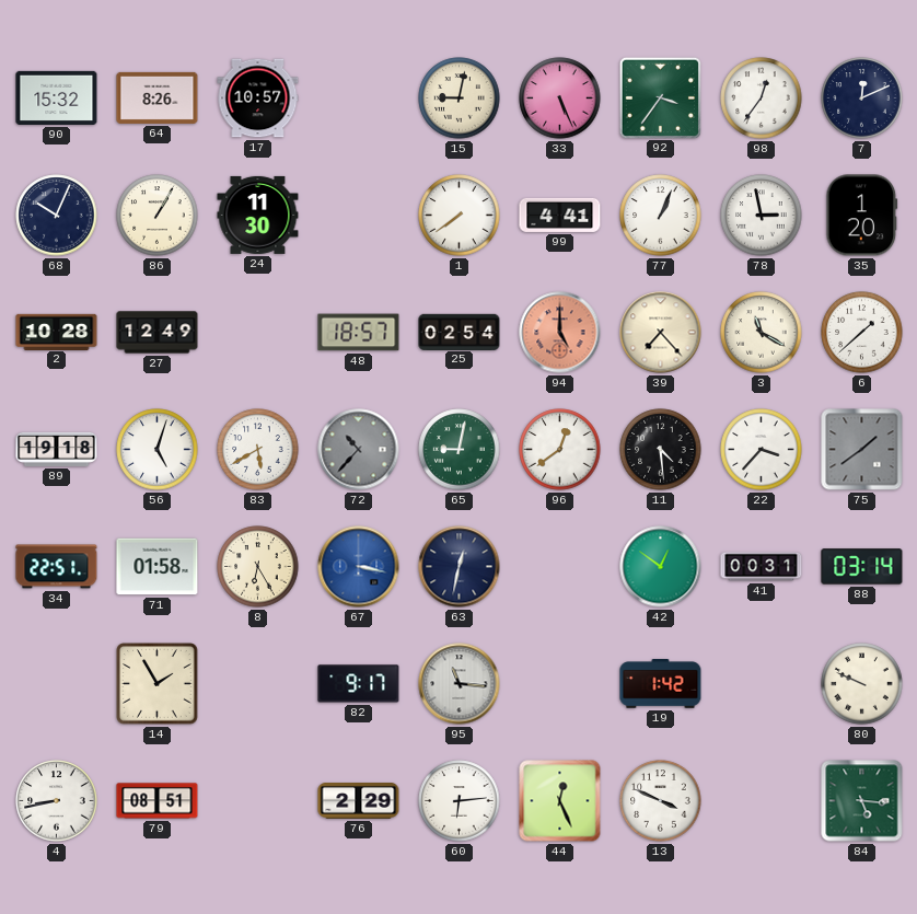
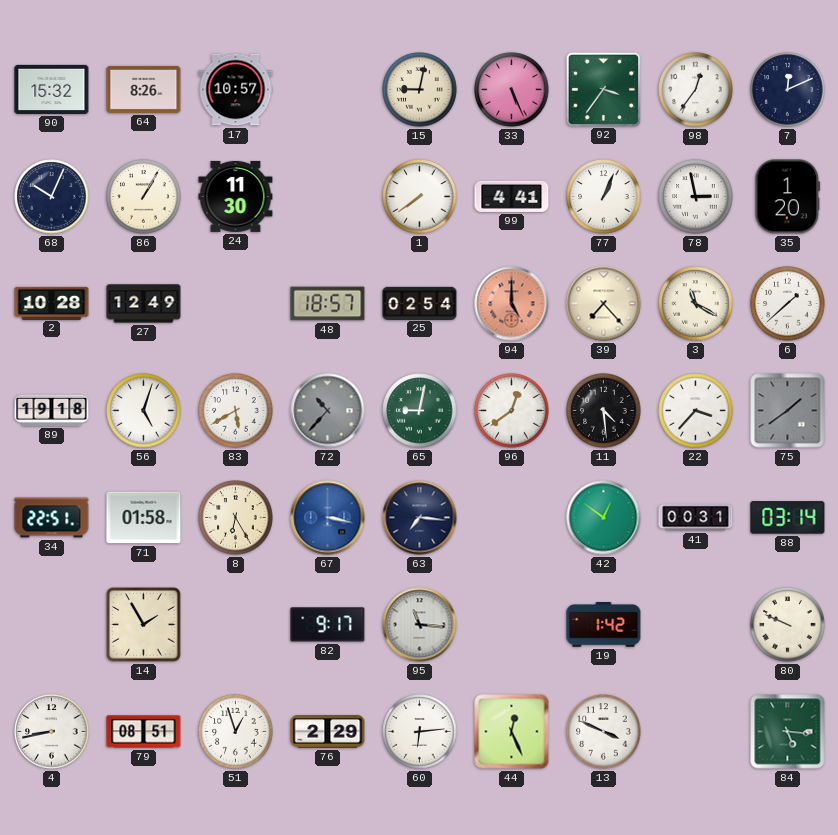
63: 12:32 -> 7:16 (420, 518)
51: none -> 12:57 (236, 732)
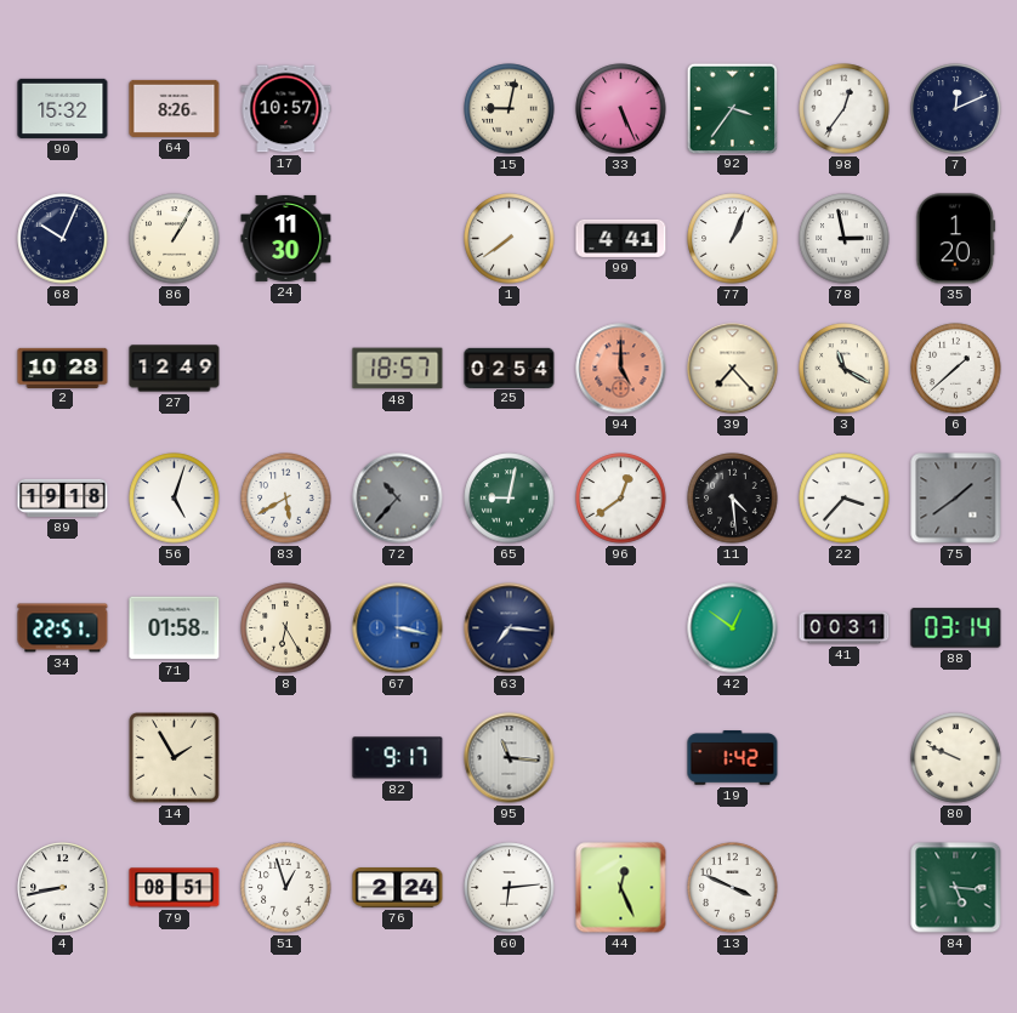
76: 2:29 -> 2:24 (398, 888)
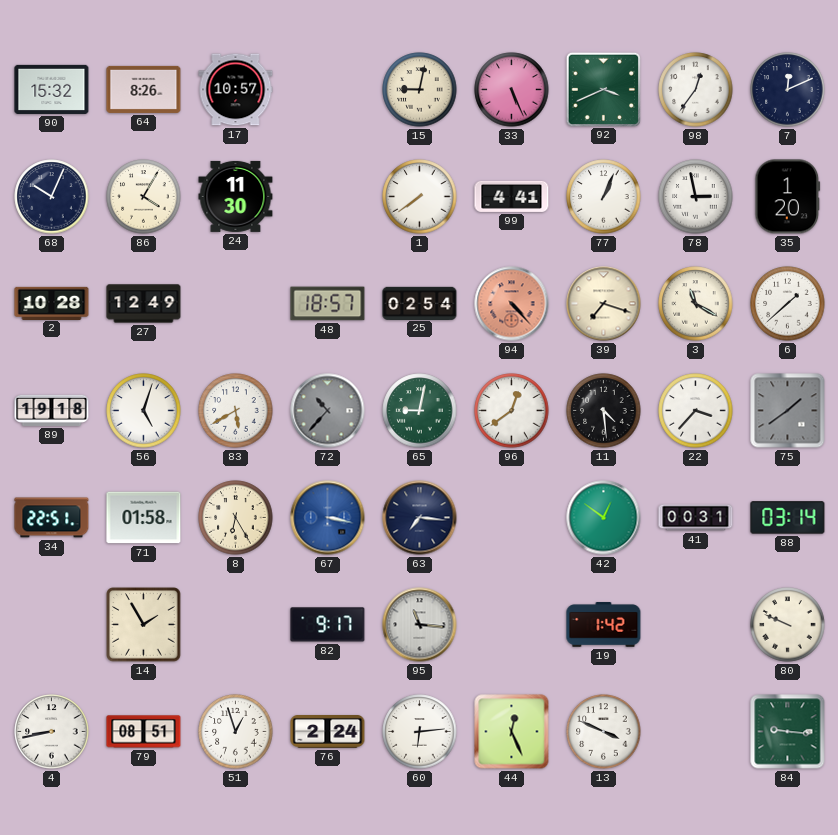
92: 3:36 -> 3:41 (603, 89)
86: 1:05 -> 4:05 (144, 197)
94: 5:00 -> 4:23 (512, 304)
39: 7:23 -> 7:18 (604, 304)
84: 5:16 -> 9:16 (788, 732)
